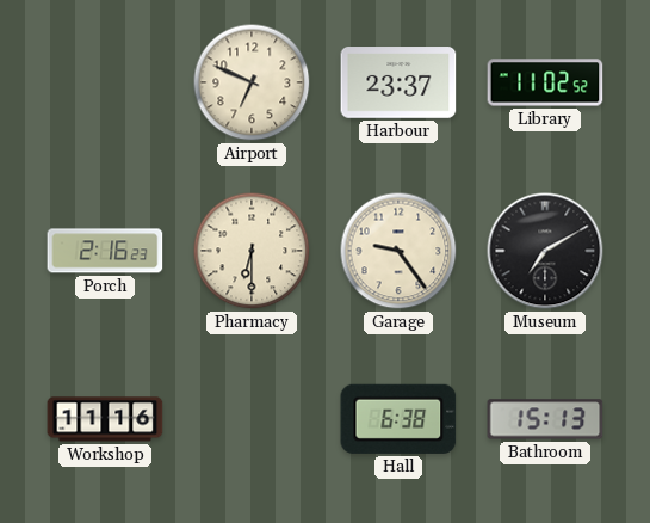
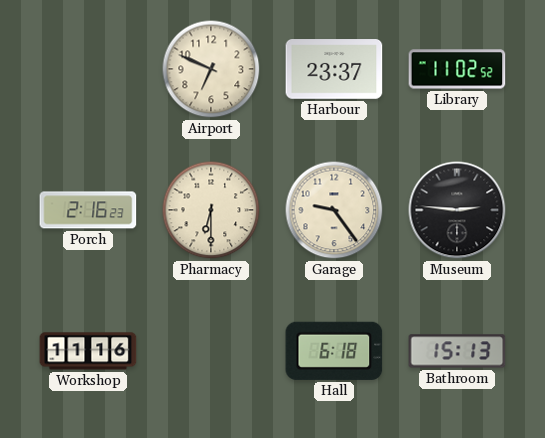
Museum: 7:10 -> 2:46 (457, 210)
Hall: 6:38 -> 6:18 (334, 351)
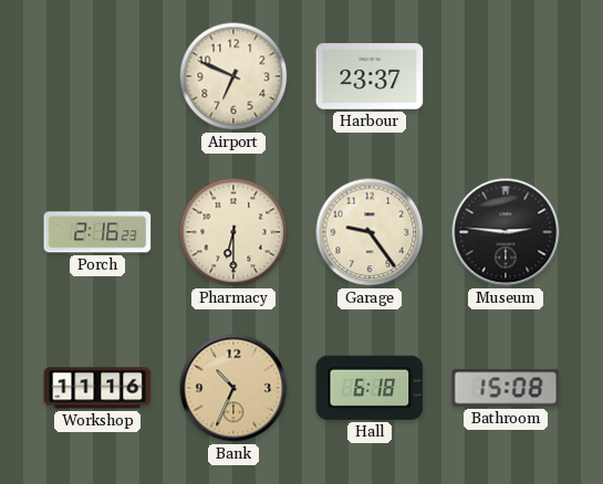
Library: 11:02 -> none (457, 69)
Bank: none -> 10:34 (233, 388)
Bathroom: 15:13 -> 15:08 (506, 388)
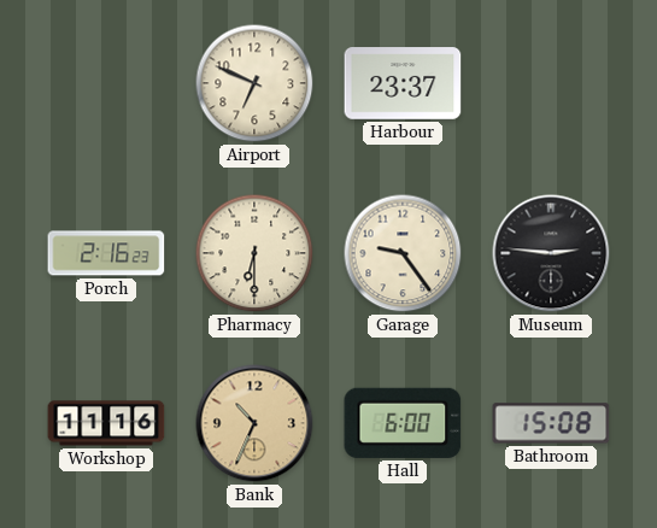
Hall: 6:18 -> 6:00 (403, 423)
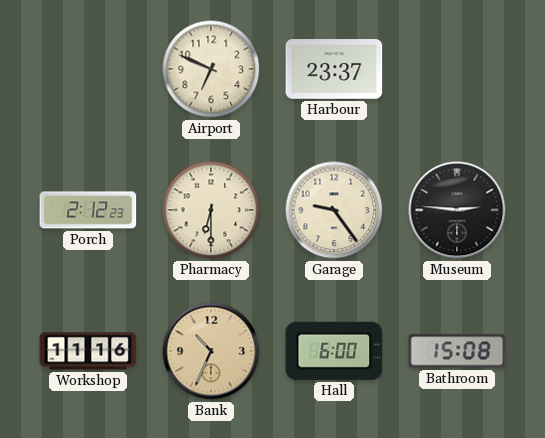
Porch: 2:16 -> 2:12 (88, 210)
